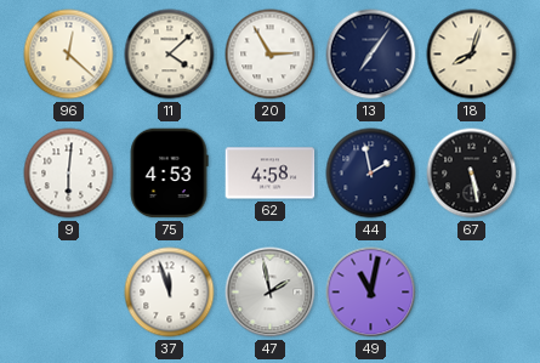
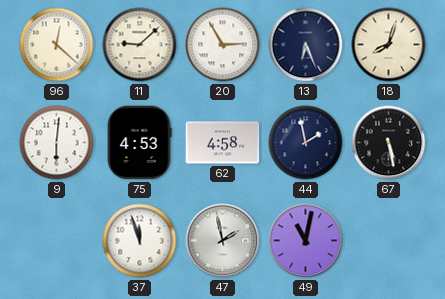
11: 4:08 -> 9:08 (140, 45)
13: 7:06 -> 6:26 (306, 45)
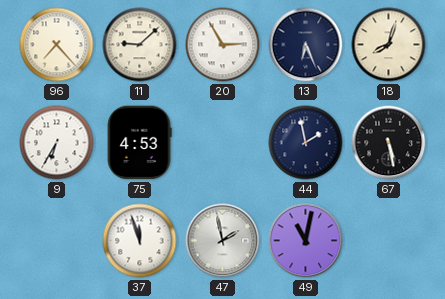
96: 12:22 -> 7:23 (57, 45)
9: 6:01 -> 6:35 (57, 143)
62: 4:58 -> none (223, 143)
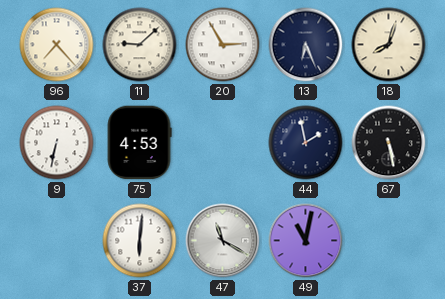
9: 6:35 -> 6:32 (57, 143)
37: 11:57 -> 6:01 (140, 241)
47: 1:58 -> 11:20 (223, 241)
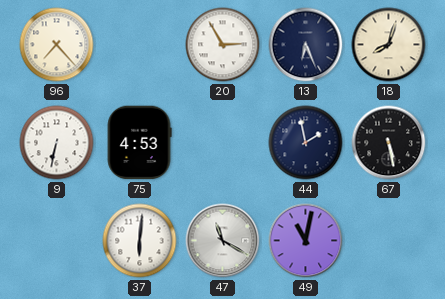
11: 9:08 -> none (140, 45)
